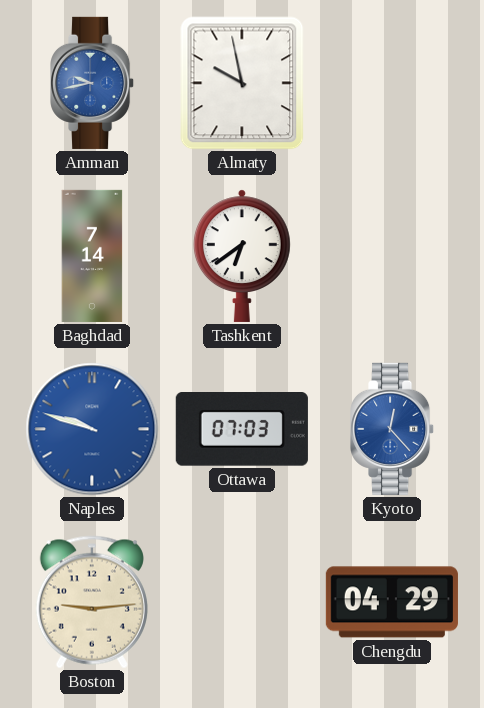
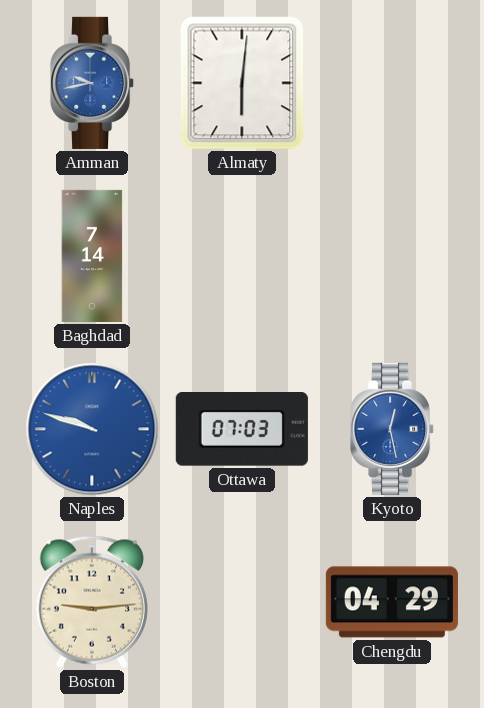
Almaty: 9:58 -> 6:01 (242, 83)
Tashkent: 6:39 -> none (242, 256)
Kyoto: 12:23 -> 12:28 (393, 429)
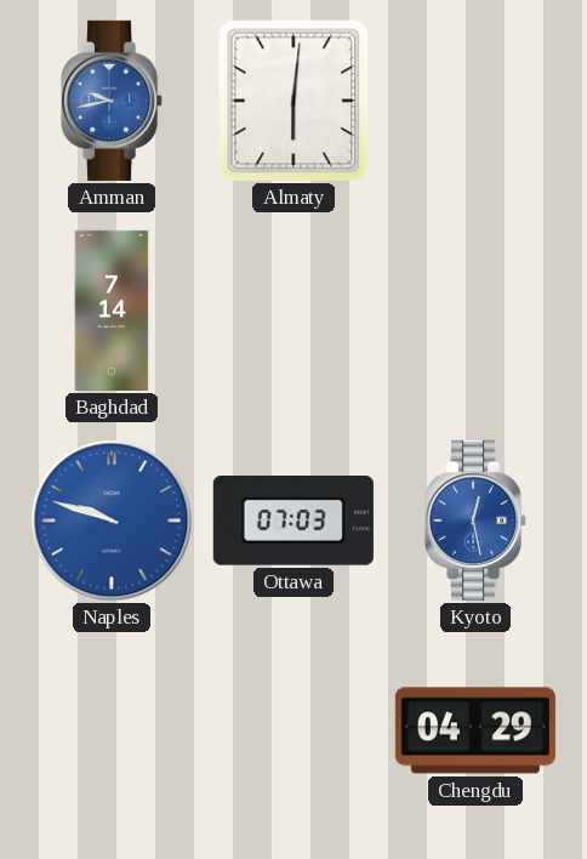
Boston: 9:14 -> none (92, 602)
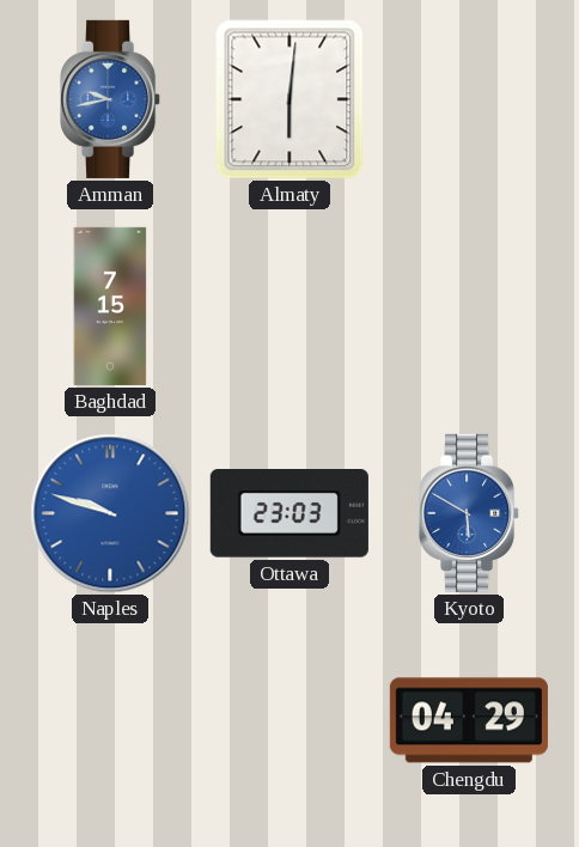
Baghdad: 7:14 -> 7:15 (110, 306)
Ottawa: 07:03 -> 23:03 (289, 514)
Kyoto: 12:28 -> 5:50 (470, 513)
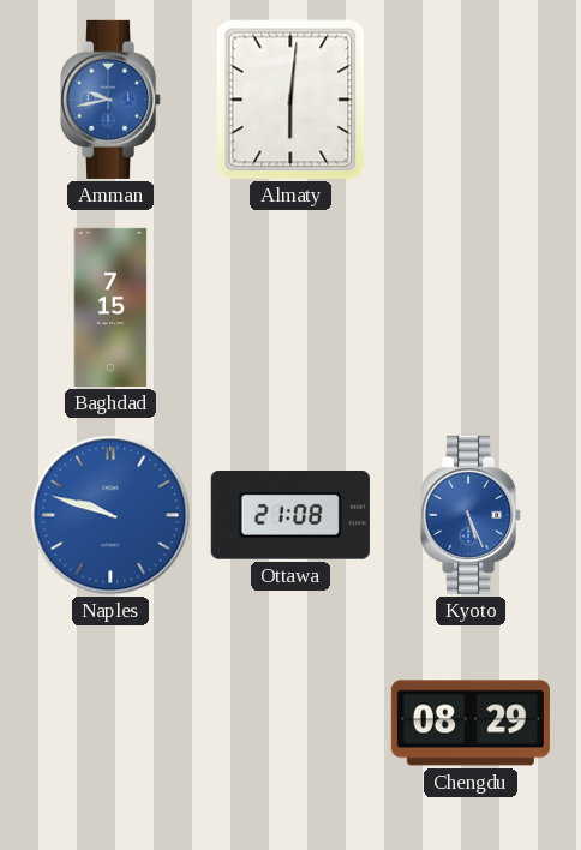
Ottawa: 23:03 -> 21:08 (290, 516)
Kyoto: 5:50 -> 5:26 (472, 515)
Chengdu: 04:29 -> 08:29 (471, 723)
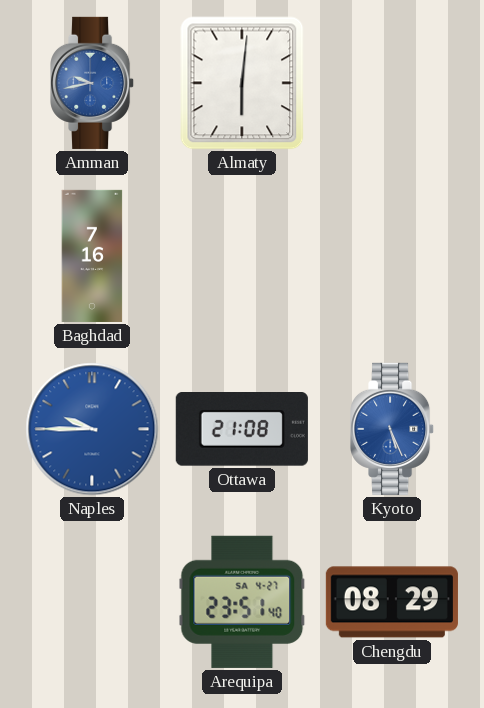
Baghdad: 7:15 -> 7:16 (92, 256)
Naples: 9:48 -> 9:45 (92, 429)
Arequipa: none -> 23:51 (242, 602)
